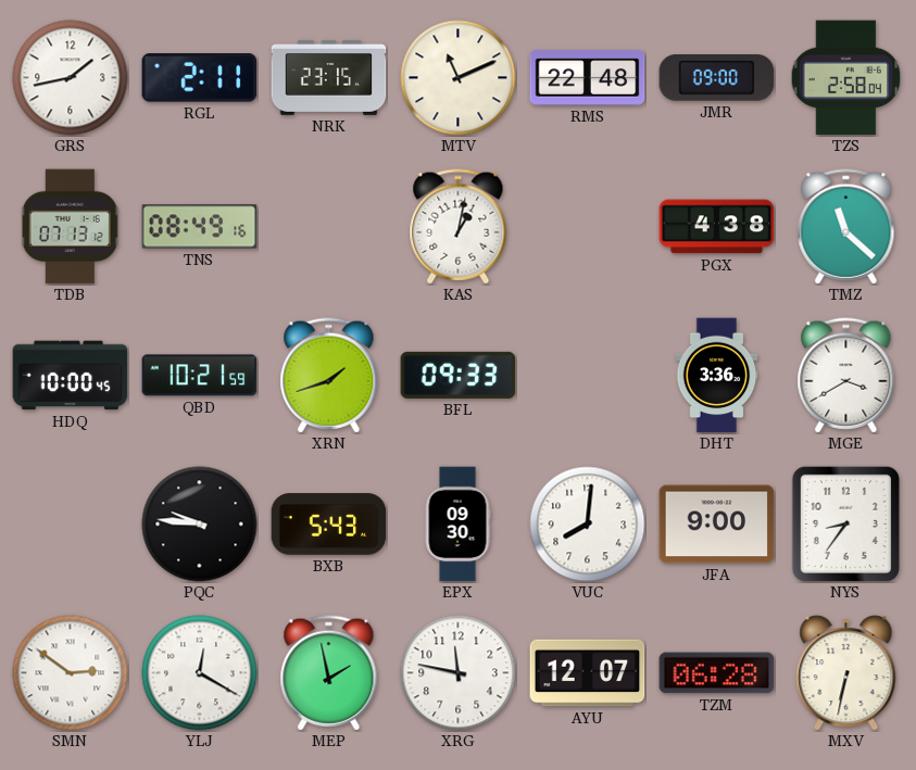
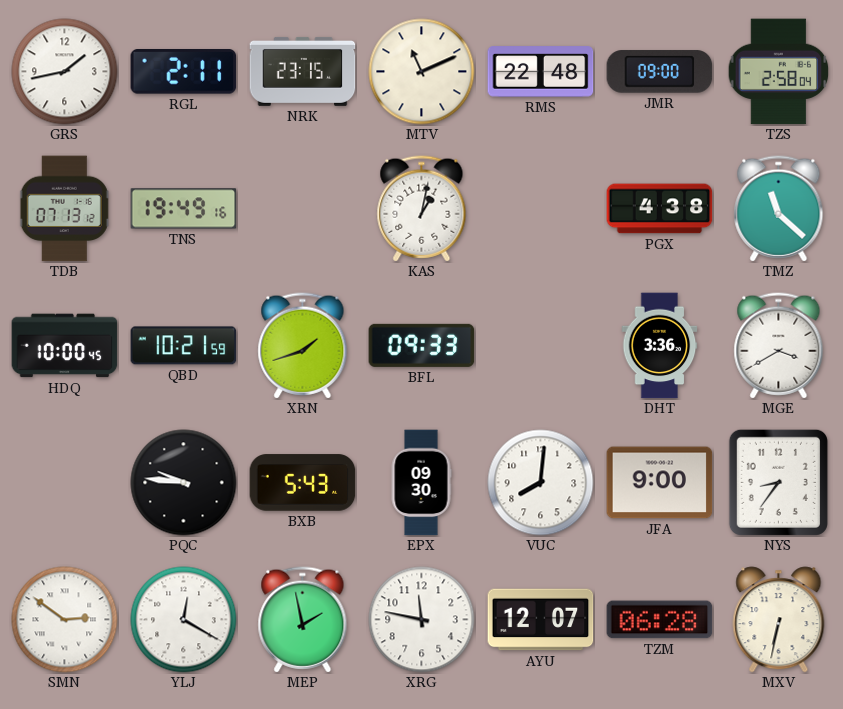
TNS: 08:49 -> 19:49 (184, 209)
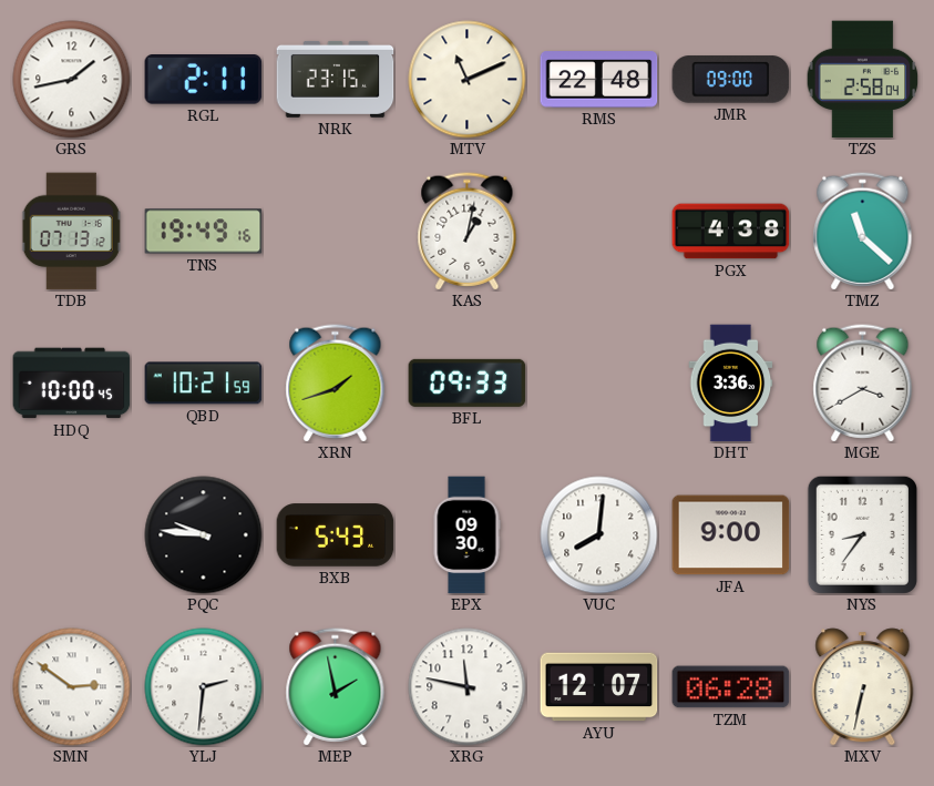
YLJ: 12:20 -> 2:31 (204, 687)
